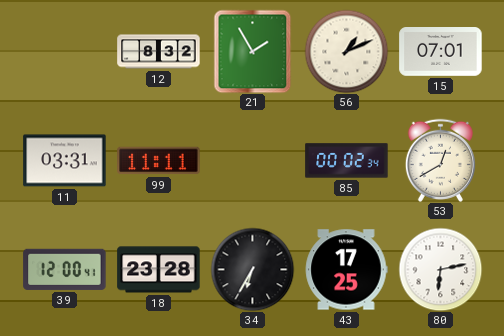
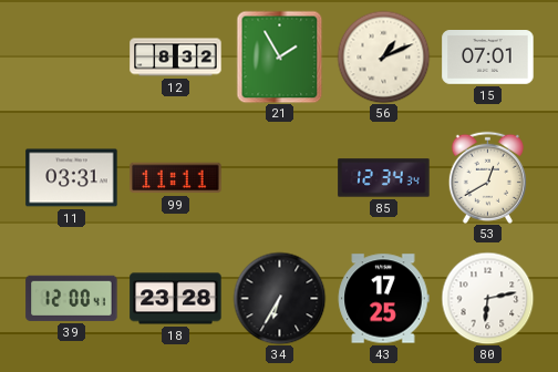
85: 00:02 -> 12:34 (384, 178)
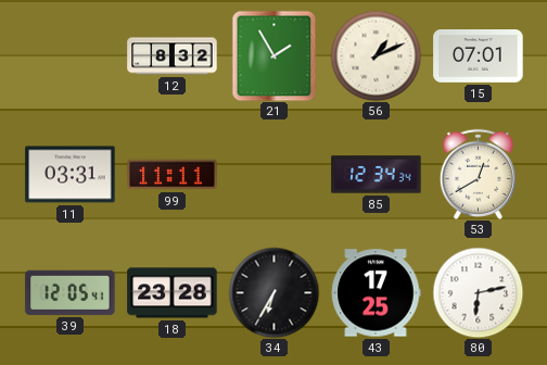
39: 12:00 -> 12:05 (71, 292)
